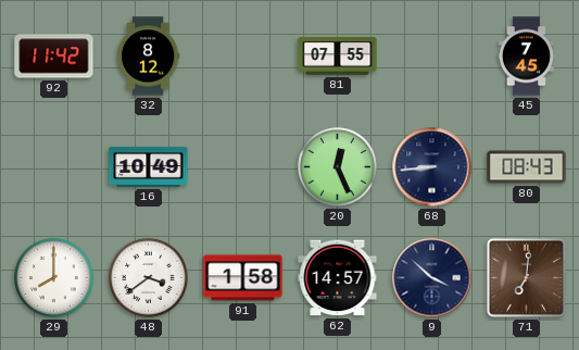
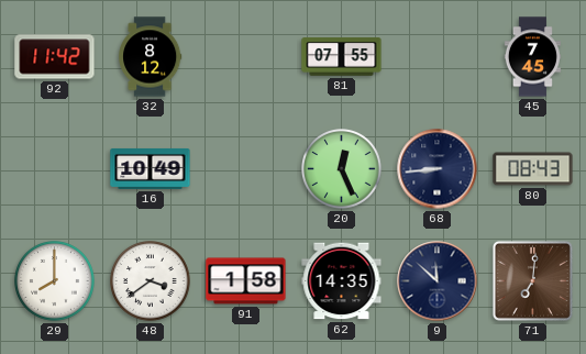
62: 14:57 -> 14:35 (342, 281)
9: 3:52 -> 11:52 (438, 281)
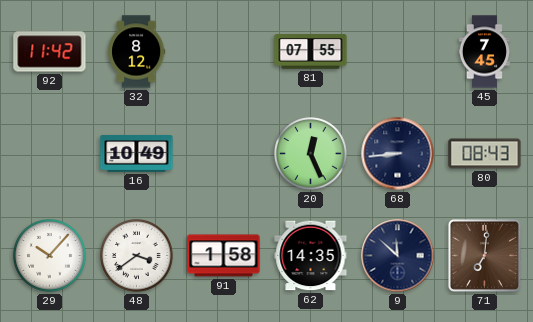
29: 8:00 -> 10:07 (50, 256)
